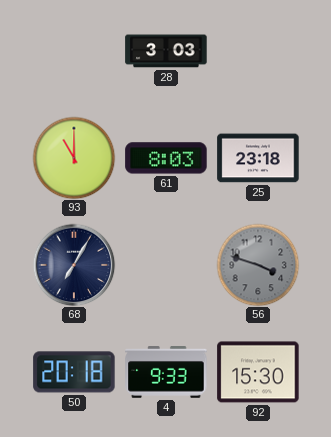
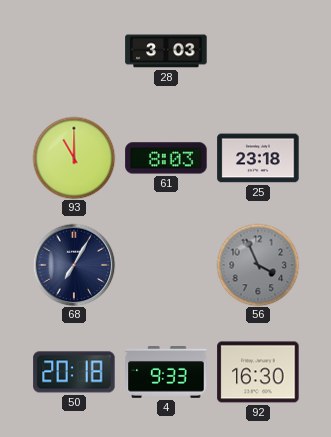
56: 3:48 -> 3:56 (258, 265)
92: 15:30 -> 16:30 (258, 372)
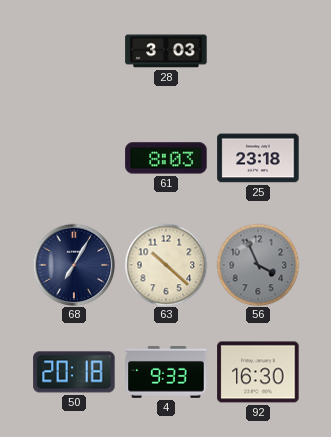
93: 11:00 -> none (74, 158)
63: none -> 10:22 (166, 265)
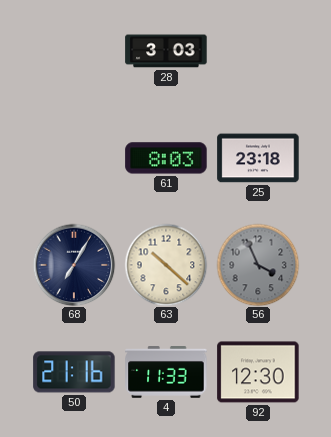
50: 20:18 -> 21:16 (74, 372)
4: 9:33 -> 11:33 (166, 372)
92: 16:30 -> 12:30 (258, 372)
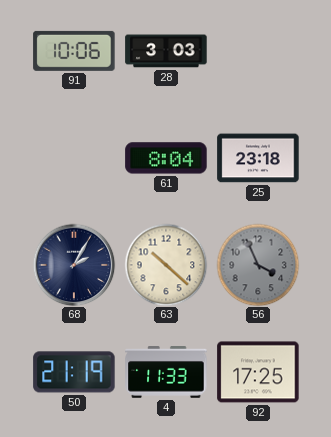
91: none -> 10:06 (74, 51)
61: 8:03 -> 8:04 (166, 158)
68: 7:05 -> 2:05 (74, 265)
50: 21:16 -> 21:19 (74, 372)
92: 12:30 -> 17:25 (258, 372)
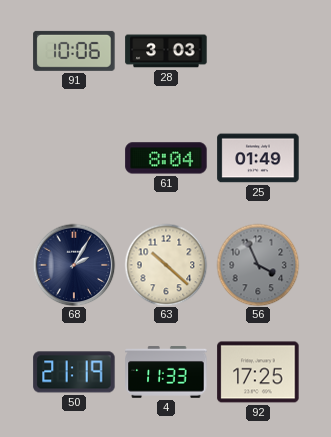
25: 23:18 -> 01:49 (258, 158)
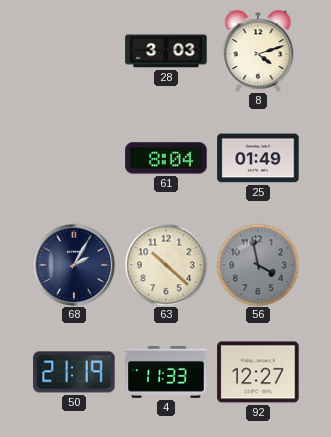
91: 10:06 -> none (74, 51)
8: none -> 4:12 (258, 51)
56: 3:56 -> 3:58 (258, 265)
92: 17:25 -> 12:27 (258, 372)
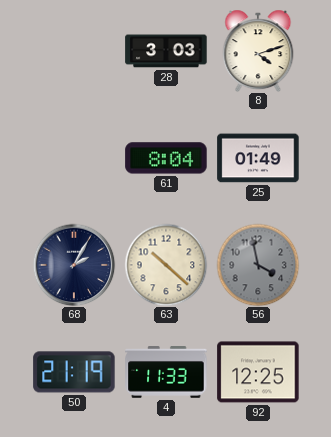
92: 12:27 -> 12:25 (258, 372)
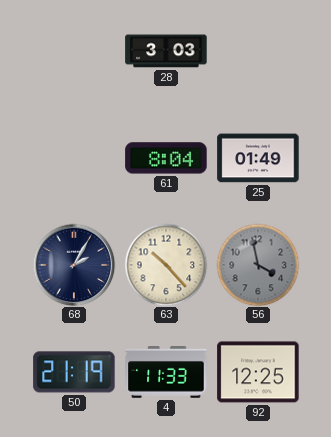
8: 4:12 -> none (258, 51)
63: 10:22 -> 10:23 (166, 265)
